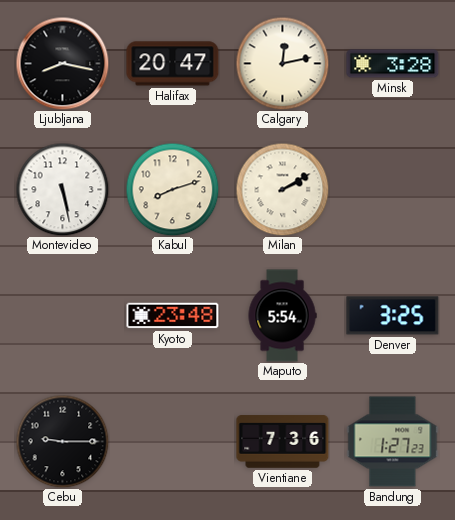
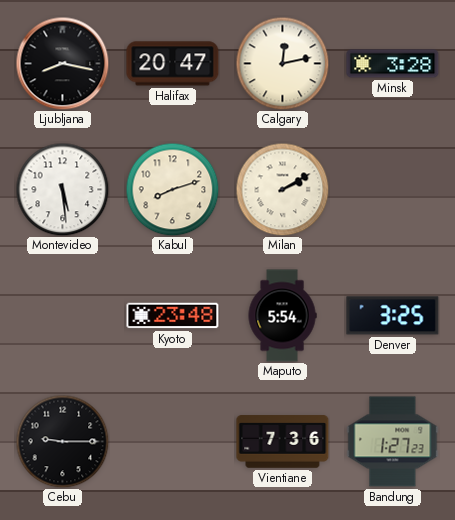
Montevideo: 5:28 -> 5:29 (62, 189)
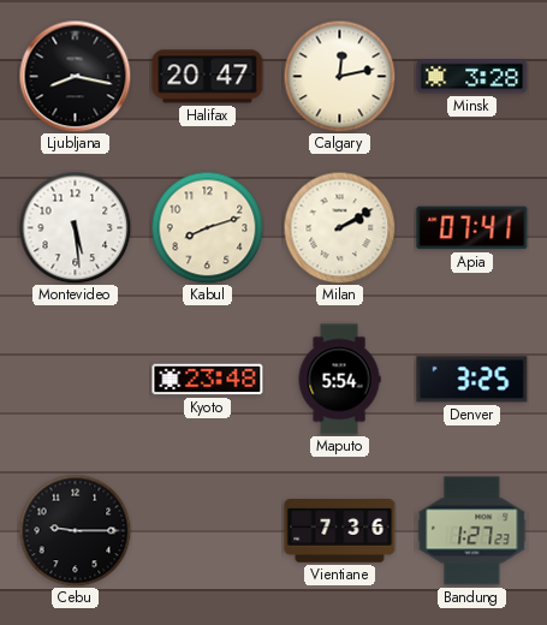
Apia: none -> 07:41 (472, 228)
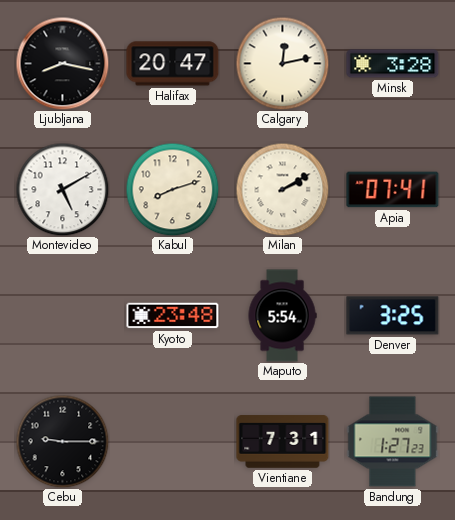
Montevideo: 5:29 -> 5:10 (62, 189)
Vientiane: 7:36 -> 7:31 (283, 442)
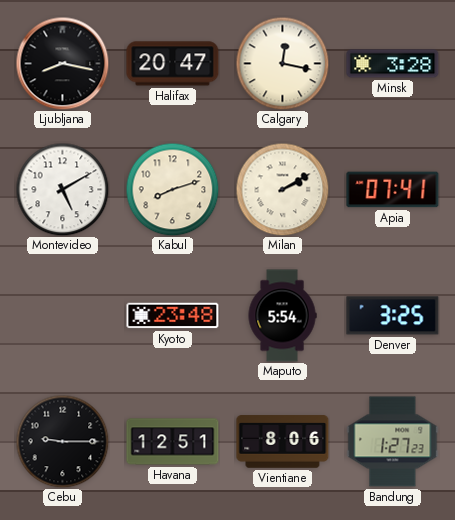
Calgary: 12:13 -> 12:17 (282, 63)
Havana: none -> 12:51 (173, 442)
Vientiane: 7:31 -> 8:06 (283, 442)
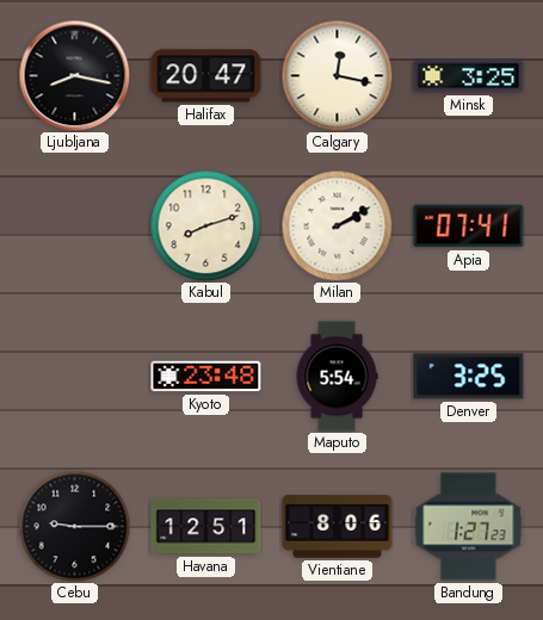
Minsk: 3:28 -> 3:25 (469, 76)
Montevideo: 5:10 -> none (62, 189)
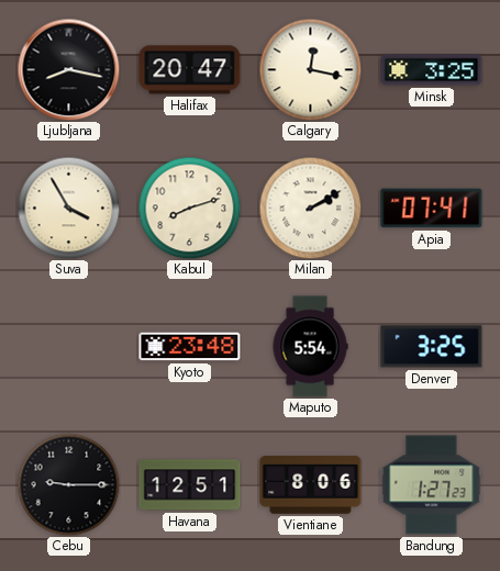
Suva: none -> 3:55 (68, 208)
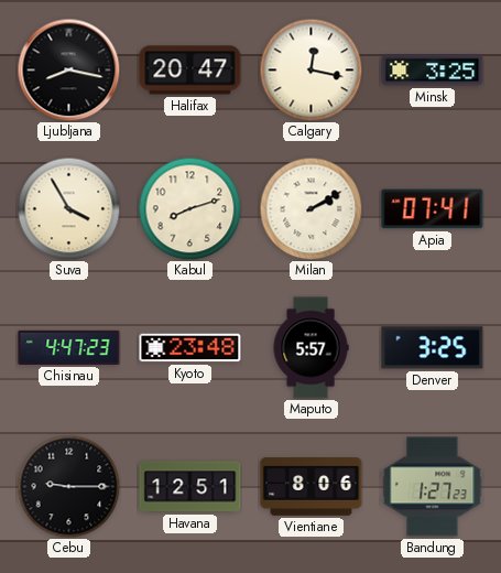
Chisinau: none -> 4:47 (69, 347)
Maputo: 5:54 -> 5:57 (311, 348)
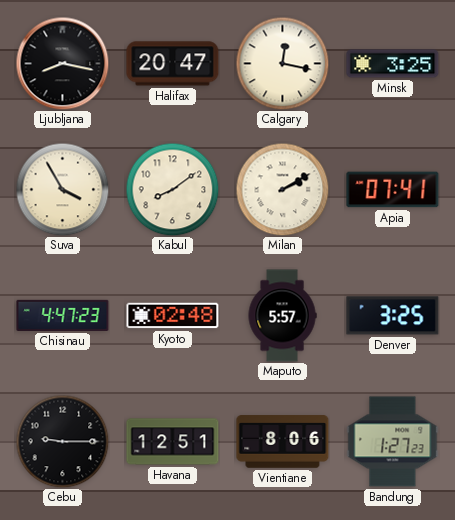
Kabul: 8:12 -> 8:09 (172, 189)
Kyoto: 23:48 -> 02:48 (173, 316)
